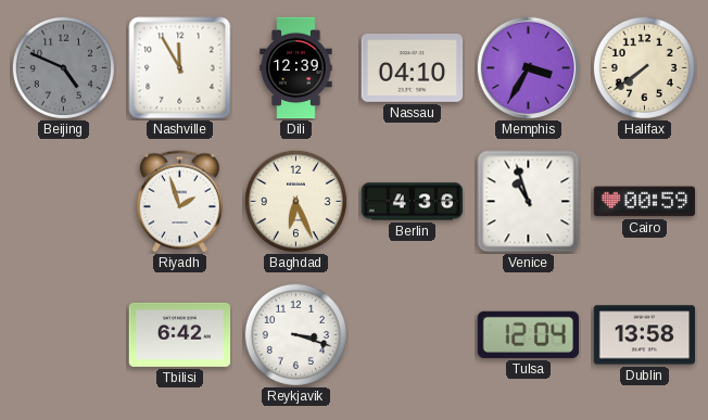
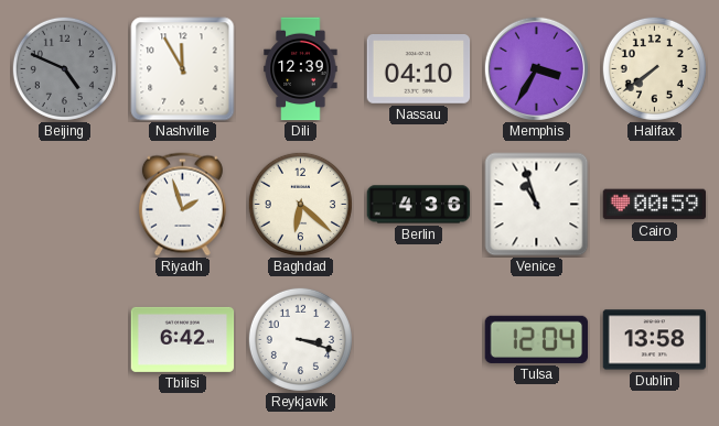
Baghdad: 6:26 -> 6:22 (300, 204)
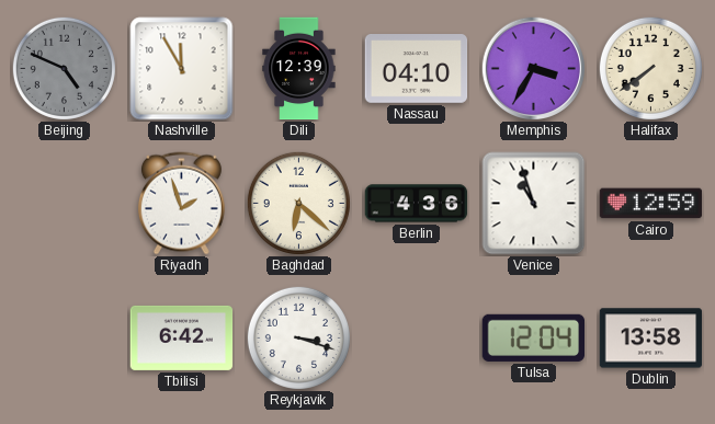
Cairo: 00:59 -> 12:59 (651, 204)
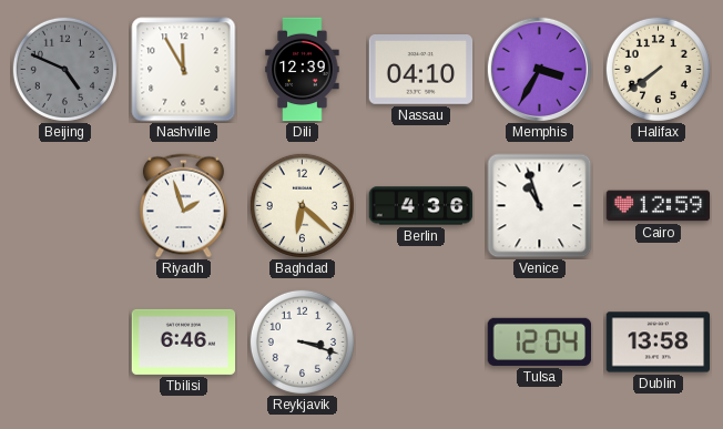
Tbilisi: 6:42 -> 6:46 (184, 341)
